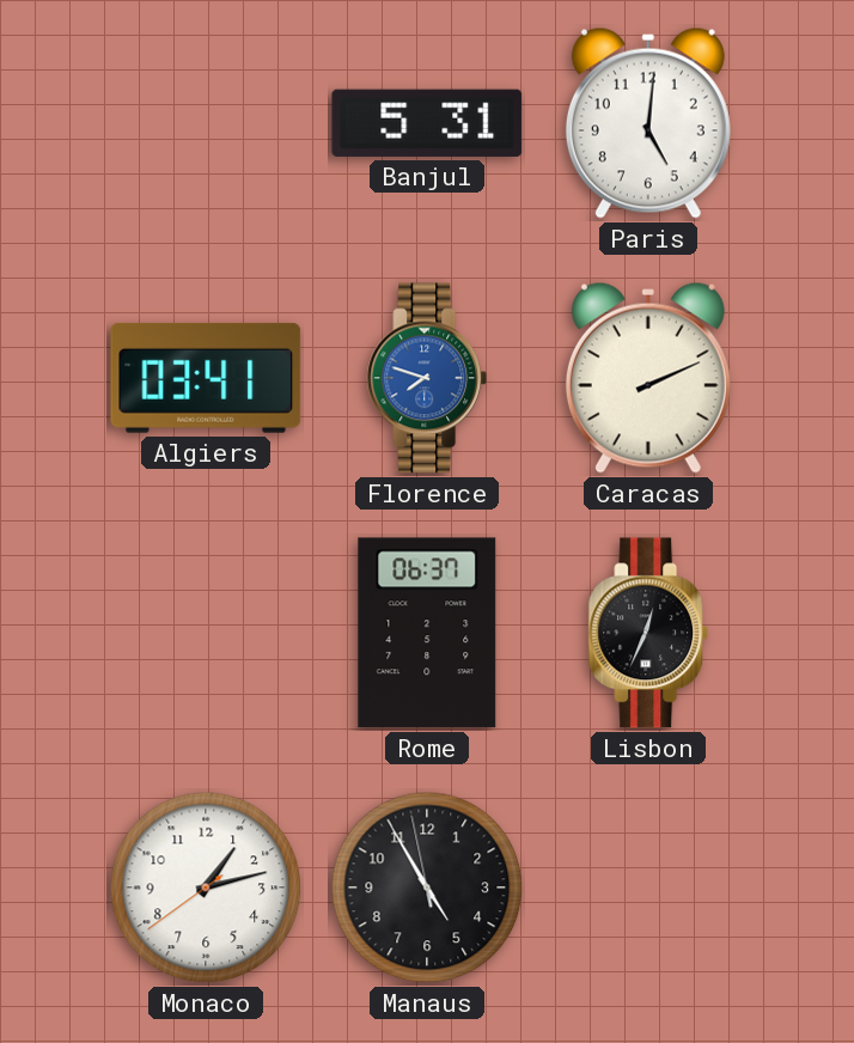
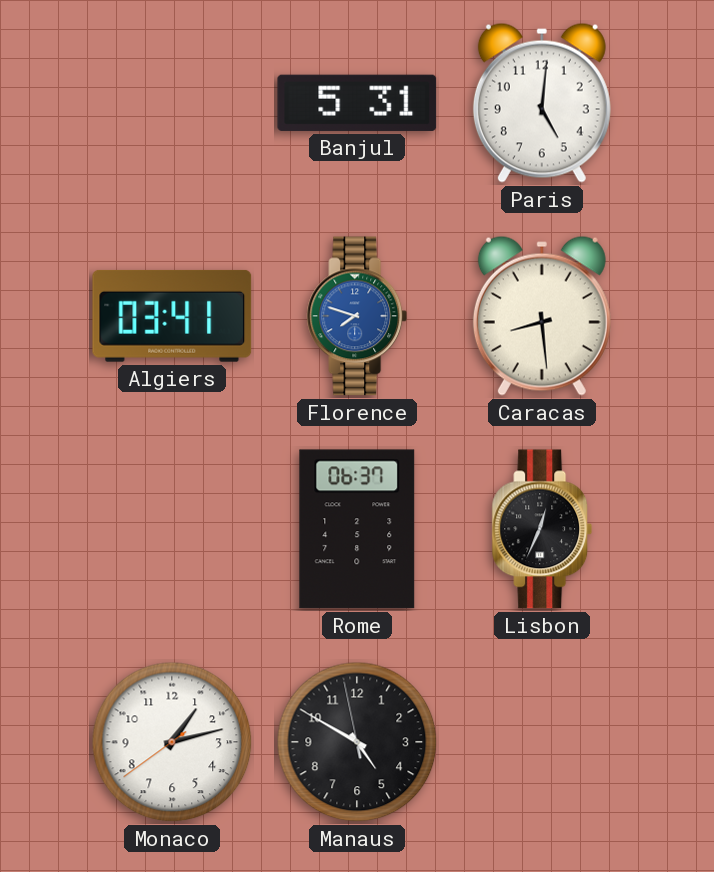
Caracas: 2:11 -> 8:29 (542, 316)
Manaus: 4:54 -> 4:49 (357, 742)
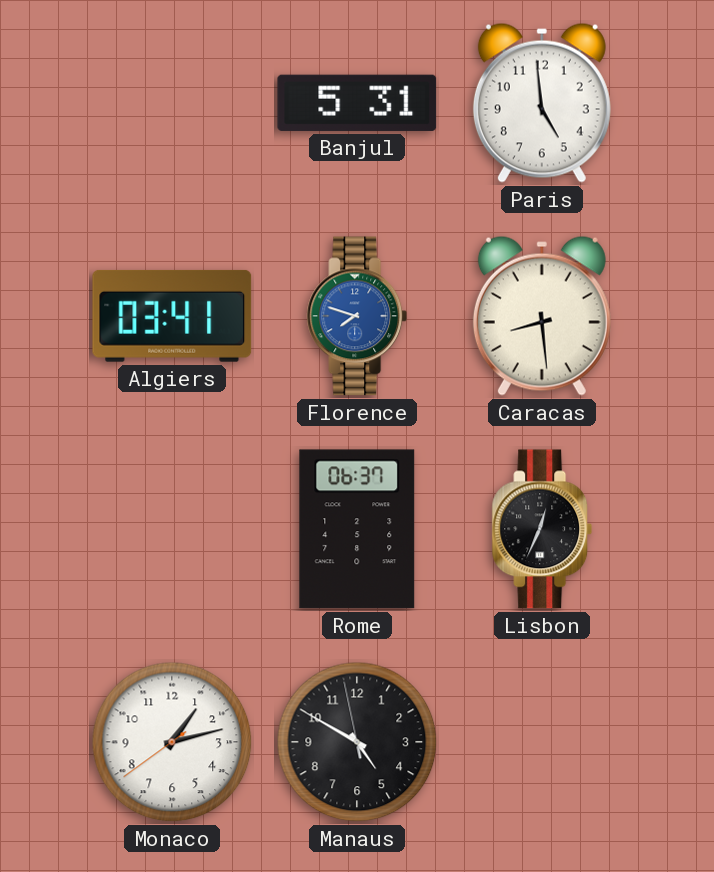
Paris: 5:01 -> 4:59 (542, 103)
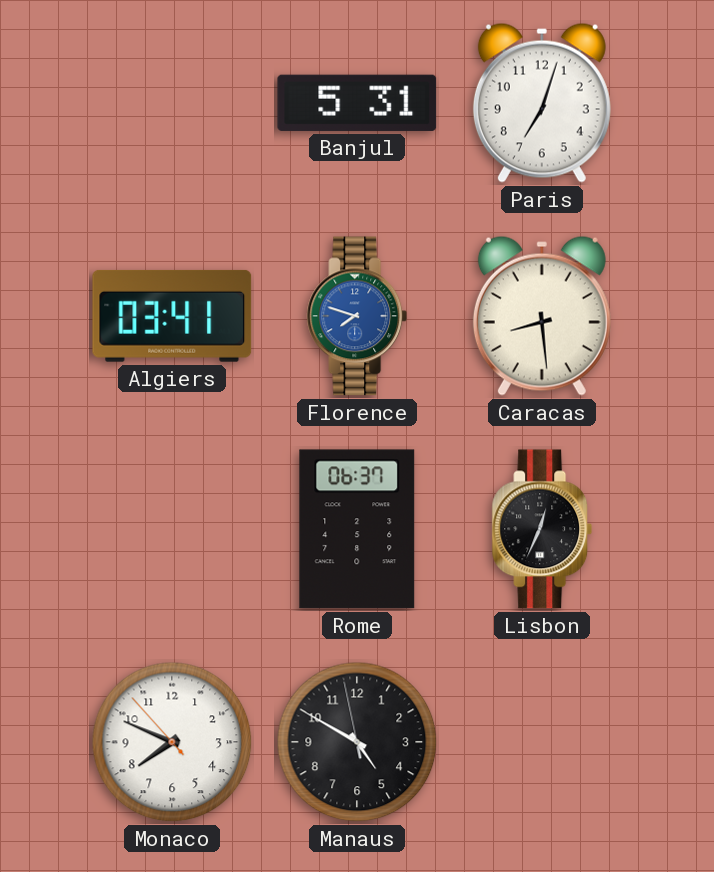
Paris: 4:59 -> 7:03 (542, 103)
Monaco: 1:12 -> 7:48 (172, 742)
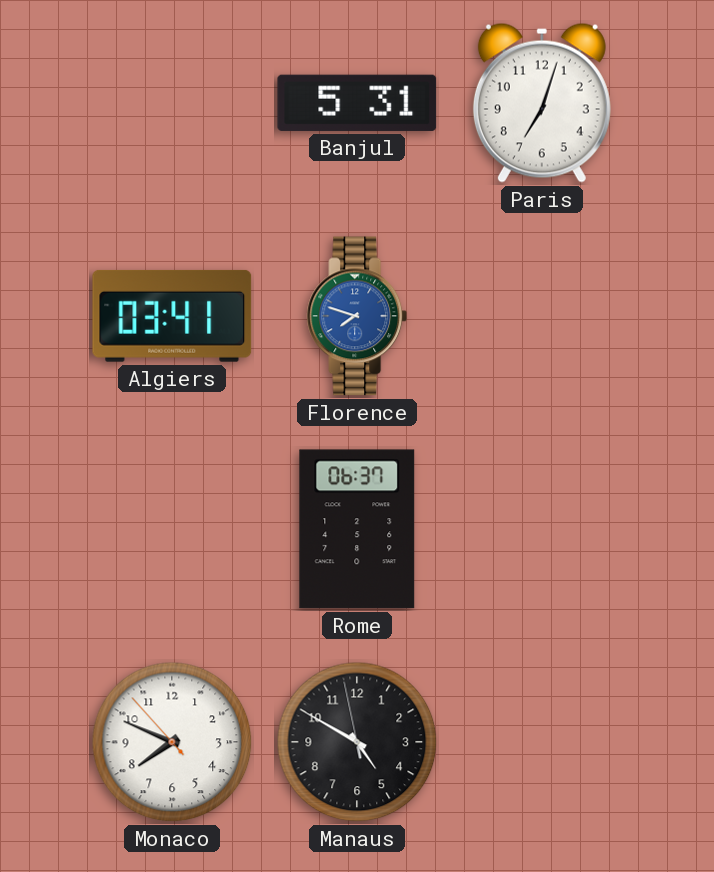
Caracas: 8:29 -> none (542, 316)
Lisbon: 12:34 -> none (542, 529)
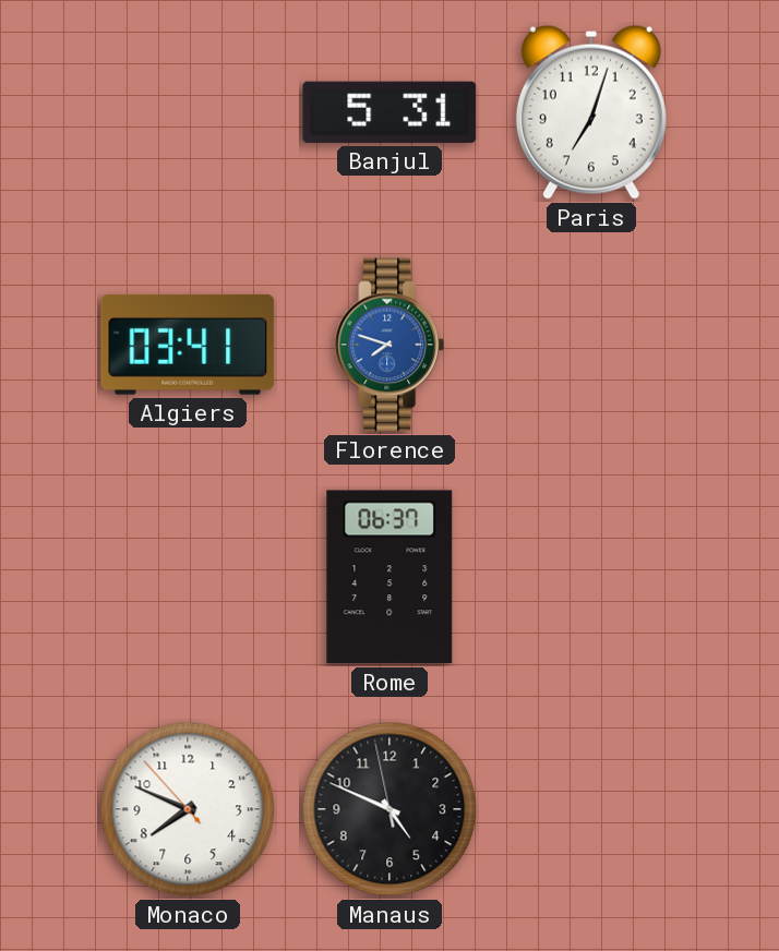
Manaus: 4:49 -> 4:48 (389, 809)
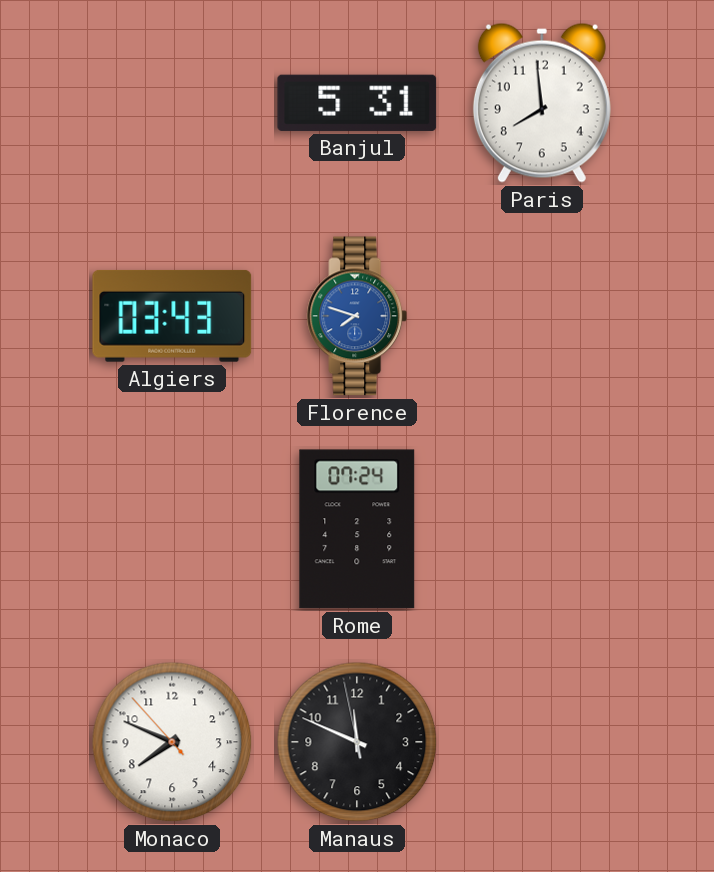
Paris: 7:03 -> 7:59 (542, 103)
Algiers: 03:41 -> 03:43 (172, 316)
Rome: 06:37 -> 07:24 (357, 529)
Manaus: 4:48 -> 11:48 (357, 742)
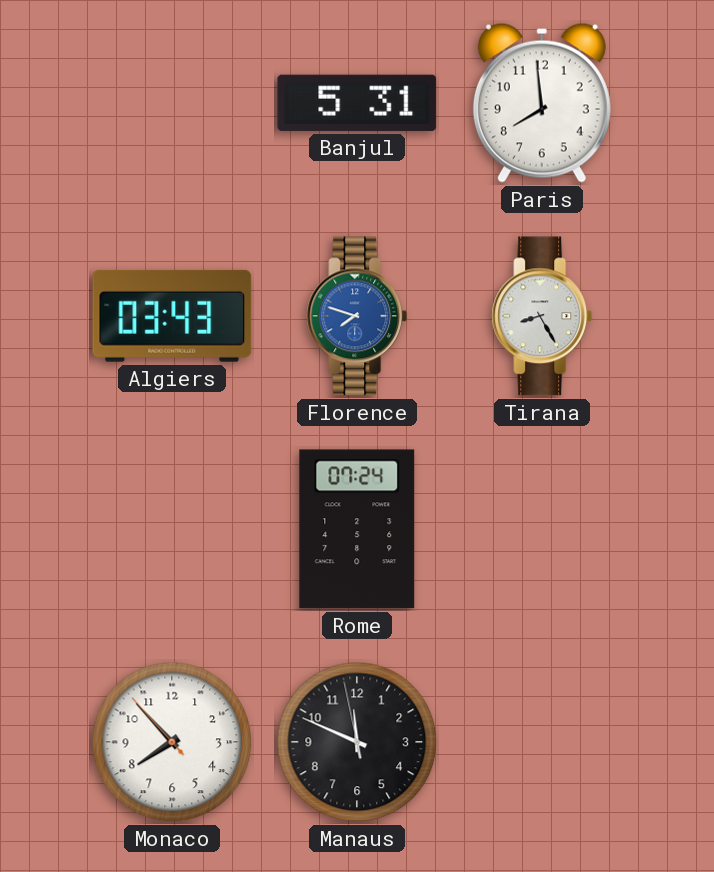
Tirana: none -> 8:25 (542, 316)
Monaco: 7:48 -> 7:52 (172, 742)
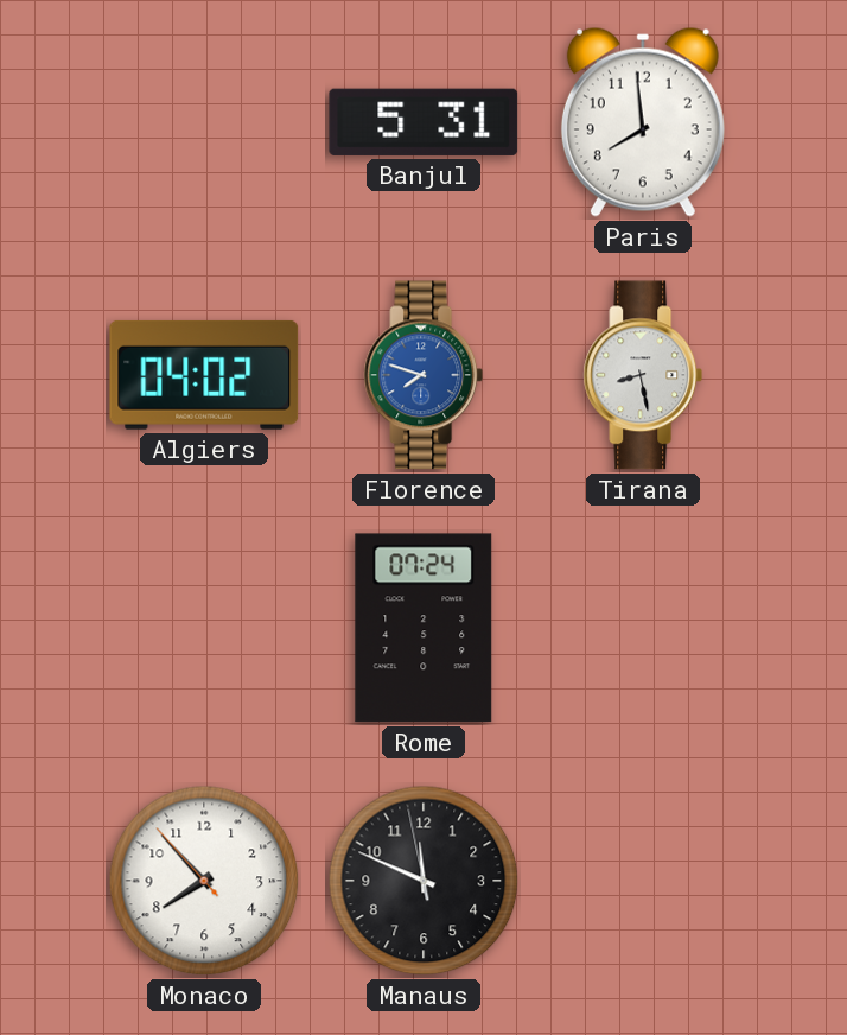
Algiers: 03:43 -> 04:02 (204, 375)
Tirana: 8:25 -> 8:28 (643, 375)
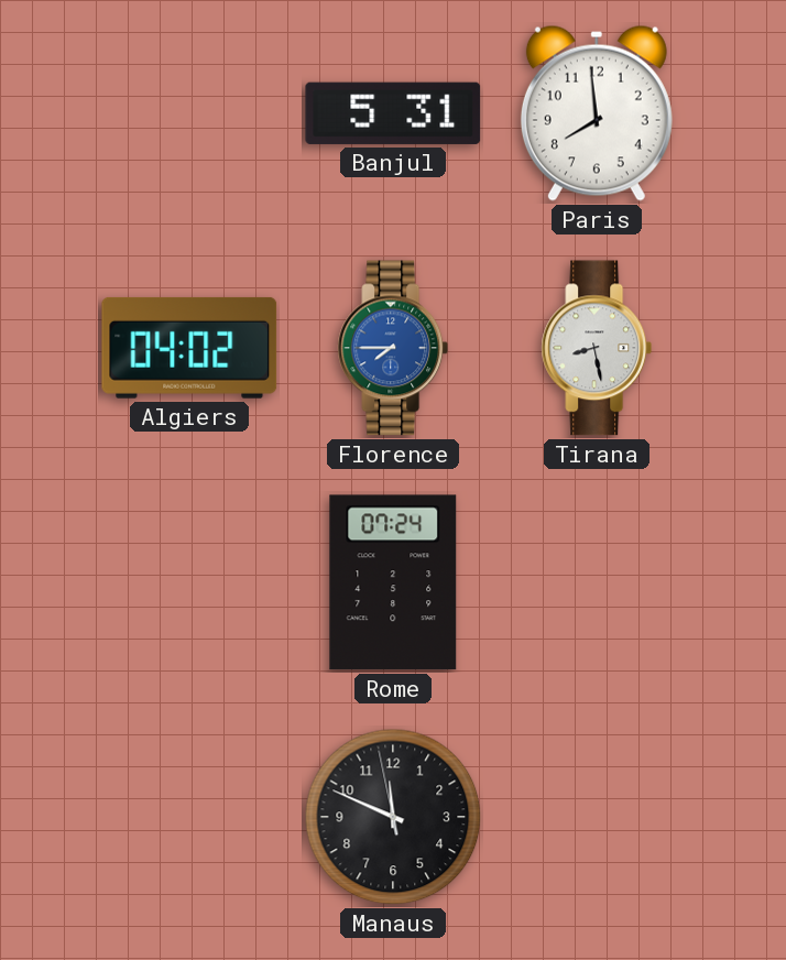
Florence: 7:48 -> 7:45 (393, 348)
Monaco: 7:52 -> none (204, 881)
